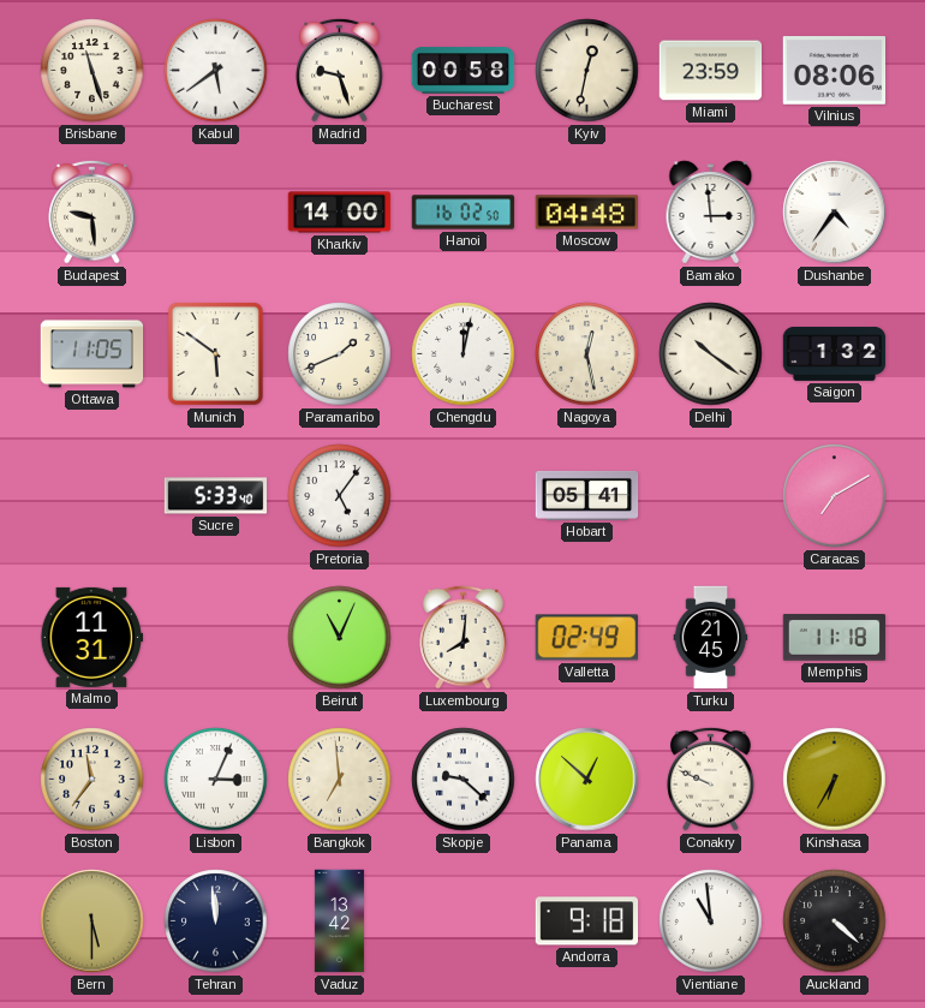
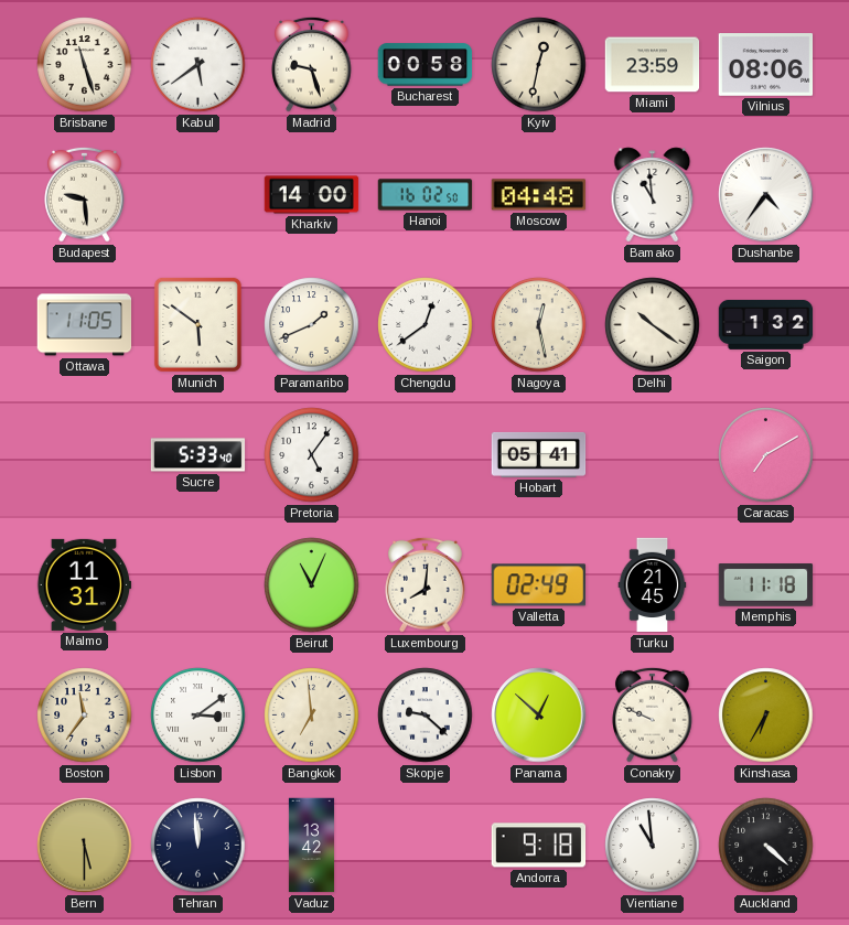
Bamako: 2:59 -> 10:59 (653, 195)
Chengdu: 12:02 -> 12:39 (426, 325)
Lisbon: 3:04 -> 3:09 (198, 716)
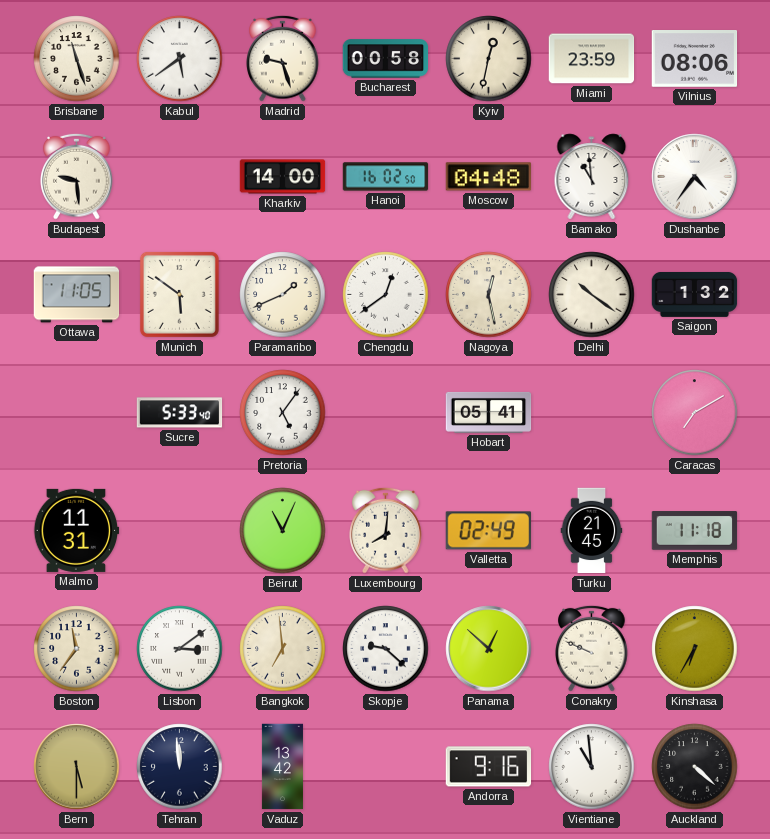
Andorra: 9:18 -> 9:16 (489, 767)
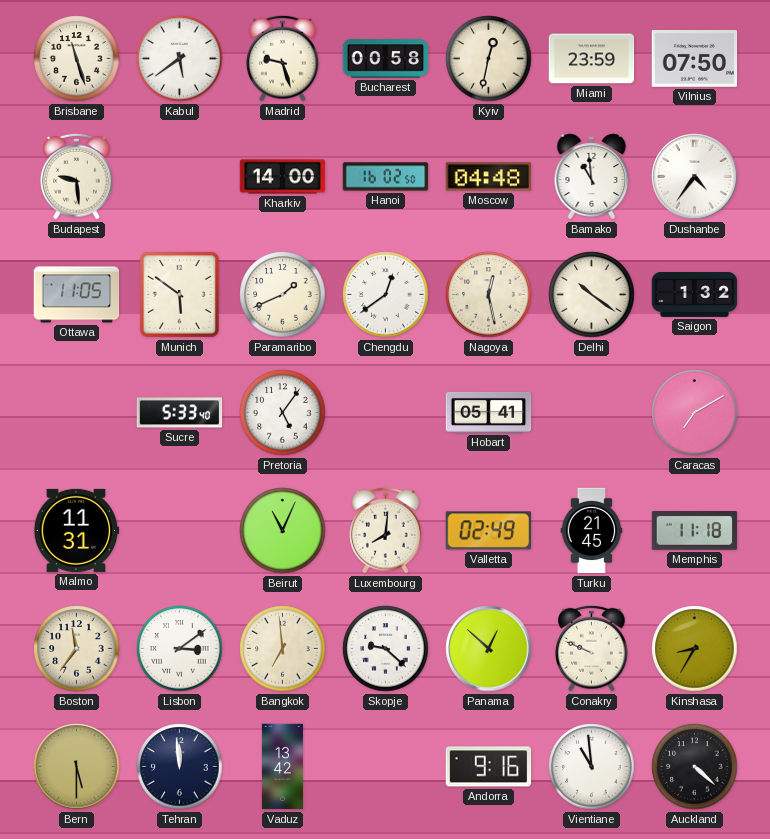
Vilnius: 08:06 -> 07:50 (695, 59)
Kinshasa: 6:35 -> 8:35 (695, 649)
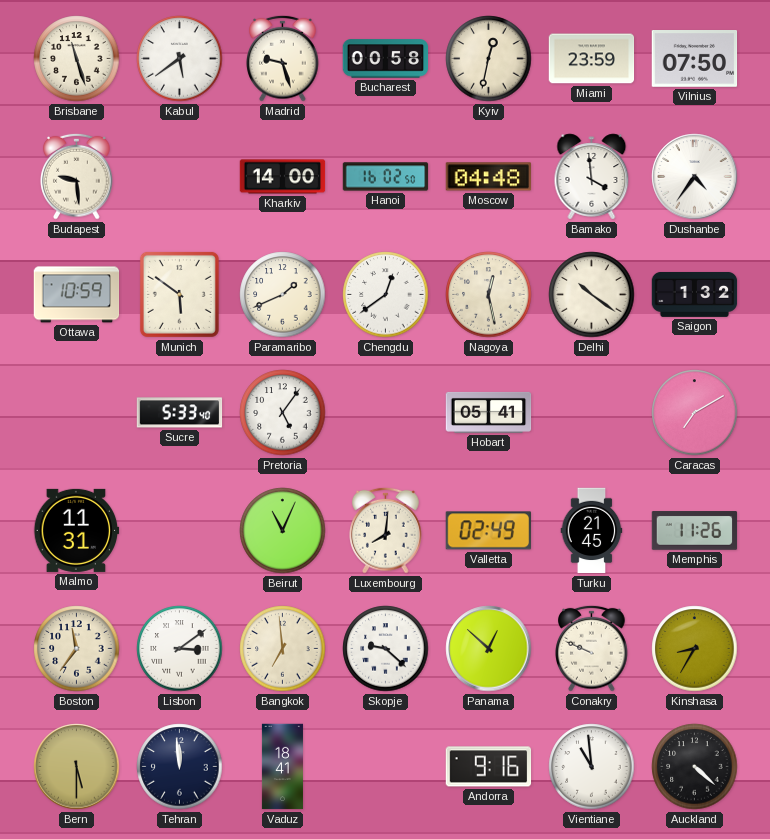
Bamako: 10:59 -> 3:59 (592, 177)
Ottawa: 11:05 -> 10:59 (77, 295)
Memphis: 11:18 -> 11:26 (695, 531)
Vaduz: 13:42 -> 18:41 (282, 767)
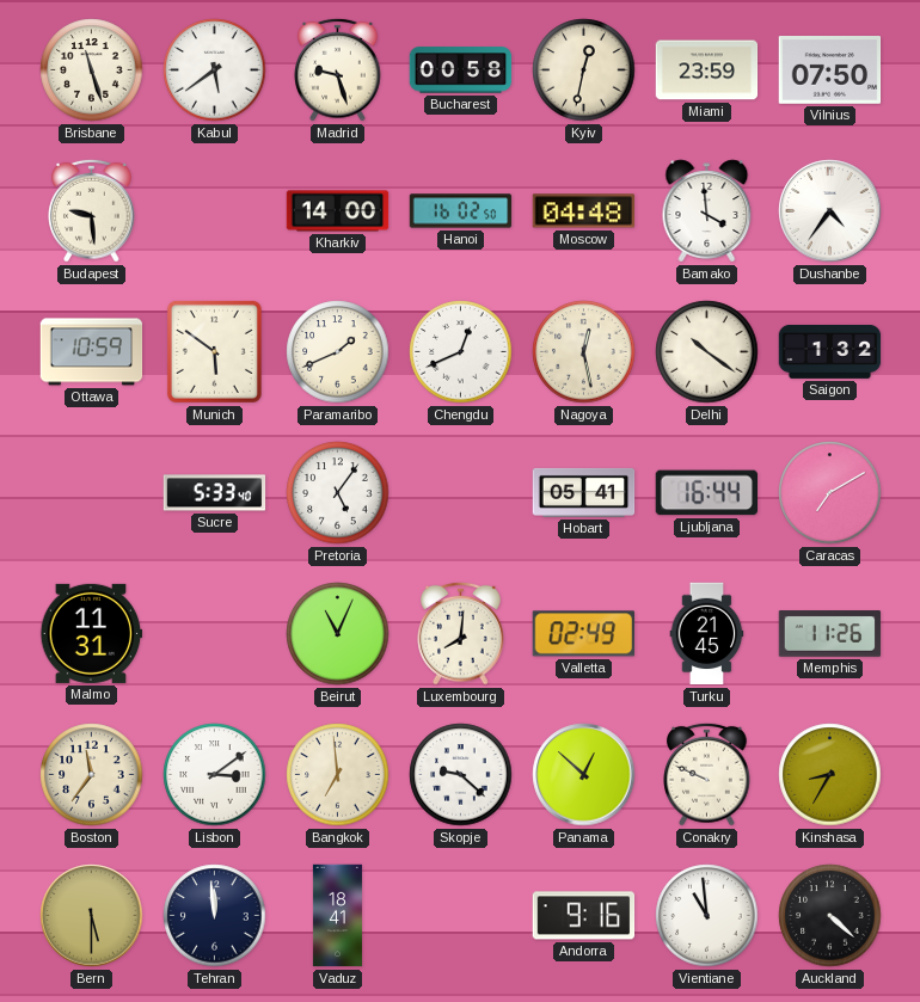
Chengdu: 12:39 -> 12:41 (461, 352)
Ljubljana: none -> 16:44 (706, 493)
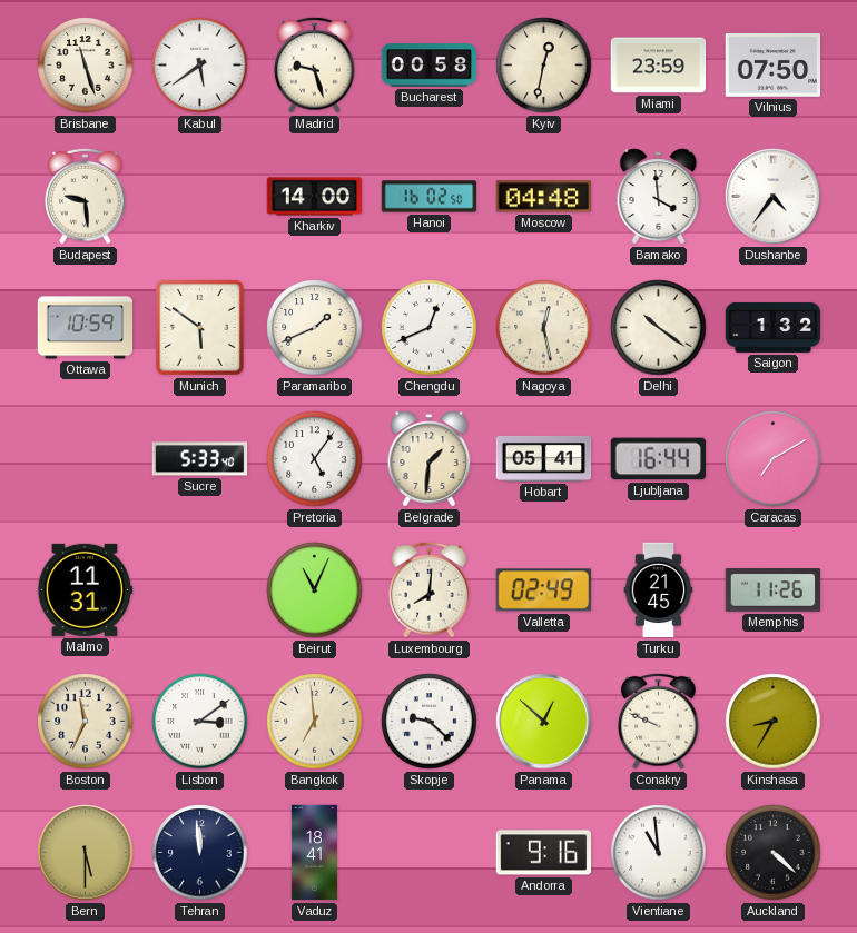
Belgrade: none -> 1:31 (430, 459)
Boston: 11:36 -> 11:34 (86, 722)
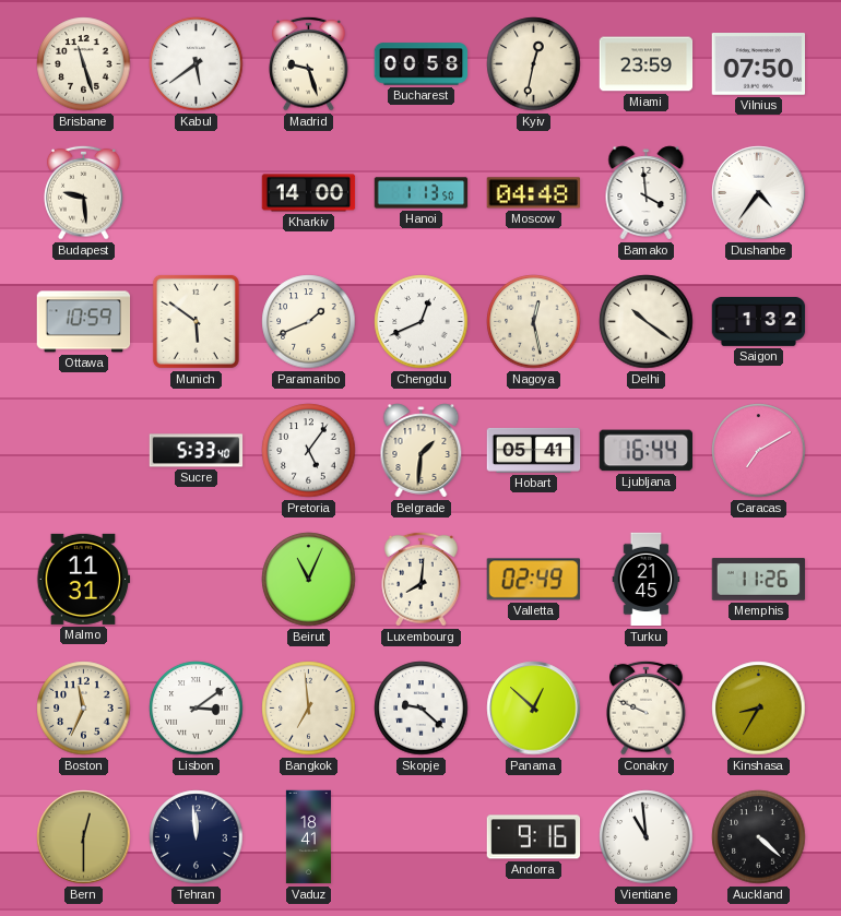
Hanoi: 16:02 -> 1:13 (422, 193)
Bern: 5:30 -> 12:30 (84, 837)
